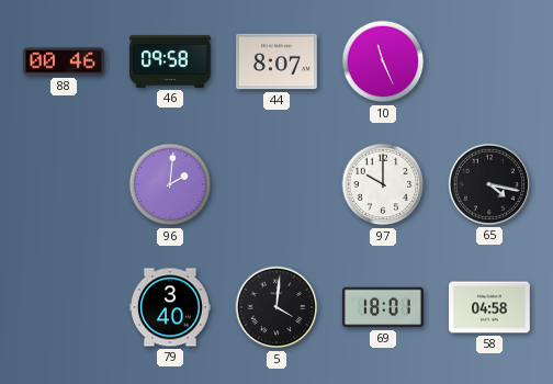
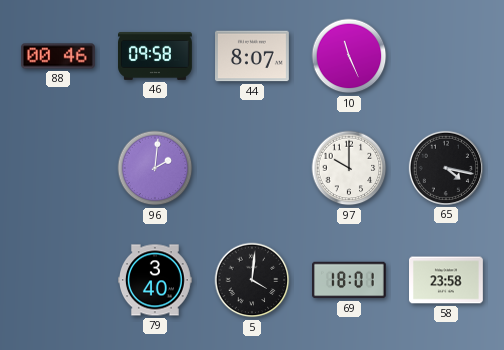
58: 04:58 -> 23:58 (447, 280)
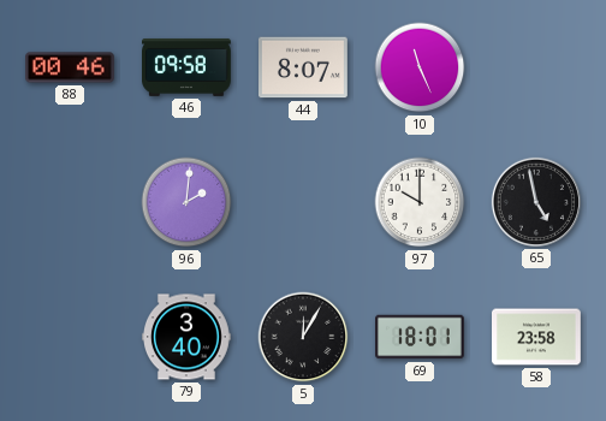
65: 4:17 -> 4:58 (536, 202)
5: 4:01 -> 12:05 (303, 337)
